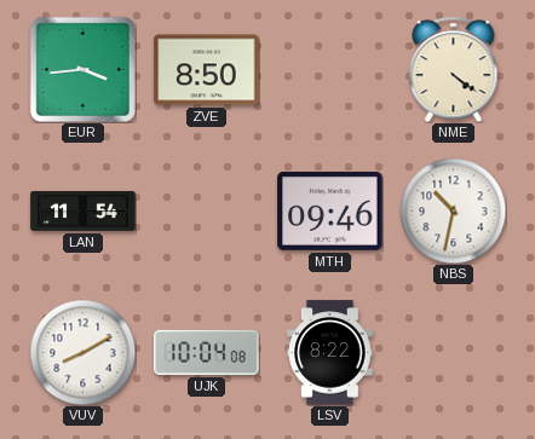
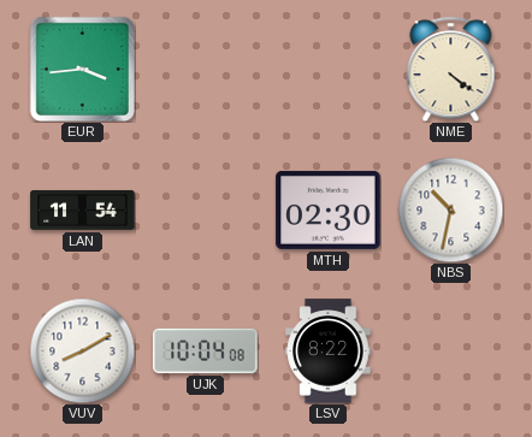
ZVE: 8:50 -> none (207, 70)
MTH: 09:46 -> 02:30 (329, 209)
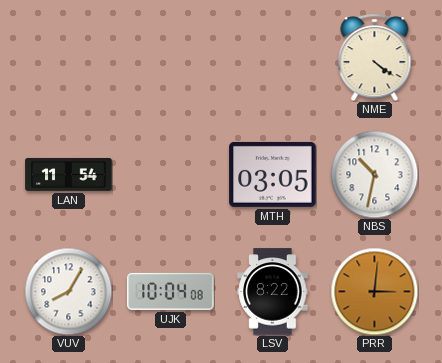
EUR: 3:44 -> none (82, 69)
MTH: 02:30 -> 03:05 (273, 174)
VUV: 8:10 -> 8:05 (68, 291)
PRR: none -> 3:01 (374, 291)
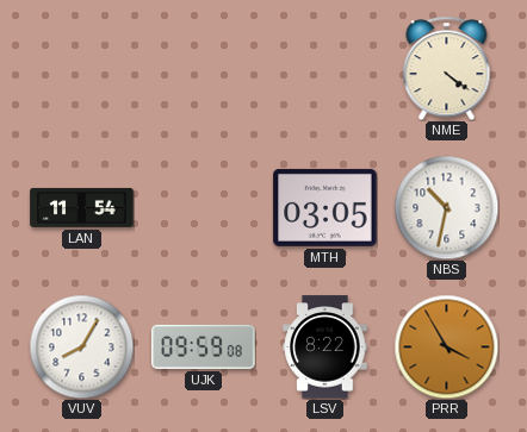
UJK: 10:04 -> 09:59 (204, 346)
PRR: 3:01 -> 3:55 (446, 346)
